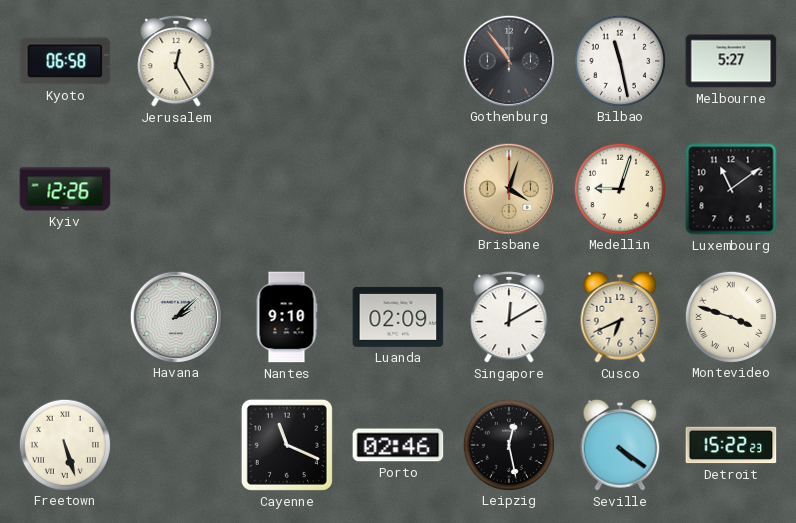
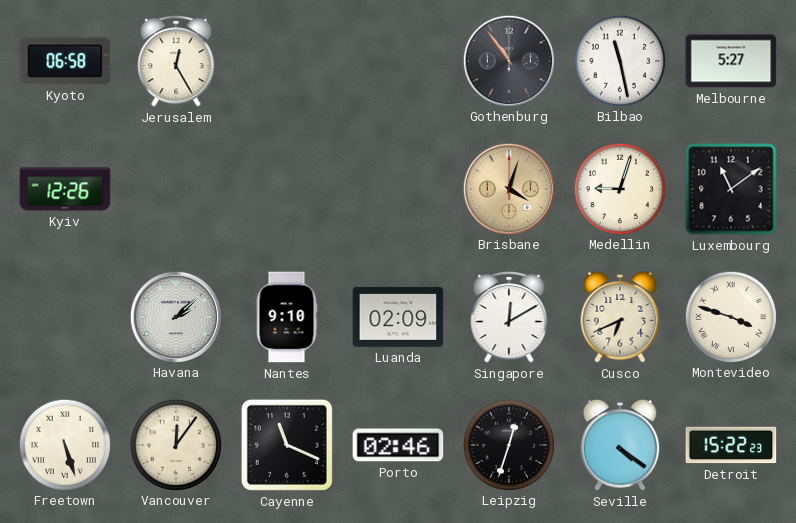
Vancouver: none -> 12:06 (175, 444)
Leipzig: 12:28 -> 12:33 (508, 444)
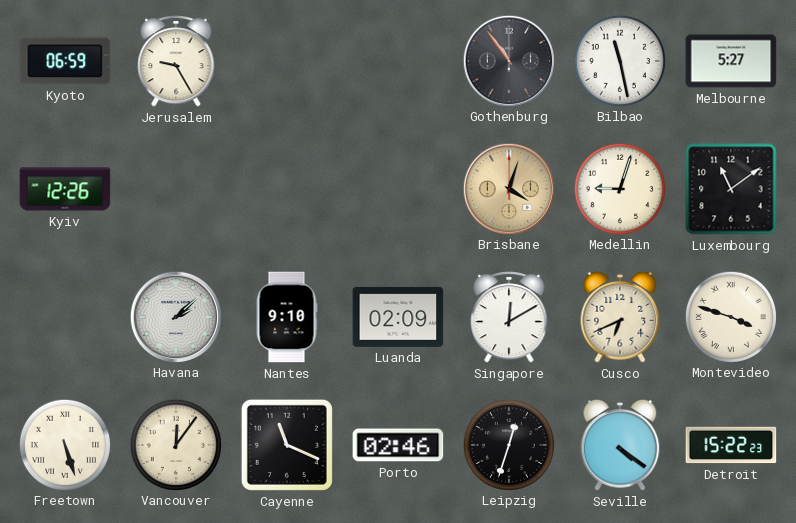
Kyoto: 06:58 -> 06:59 (65, 61)
Jerusalem: 12:25 -> 9:25 (176, 62)
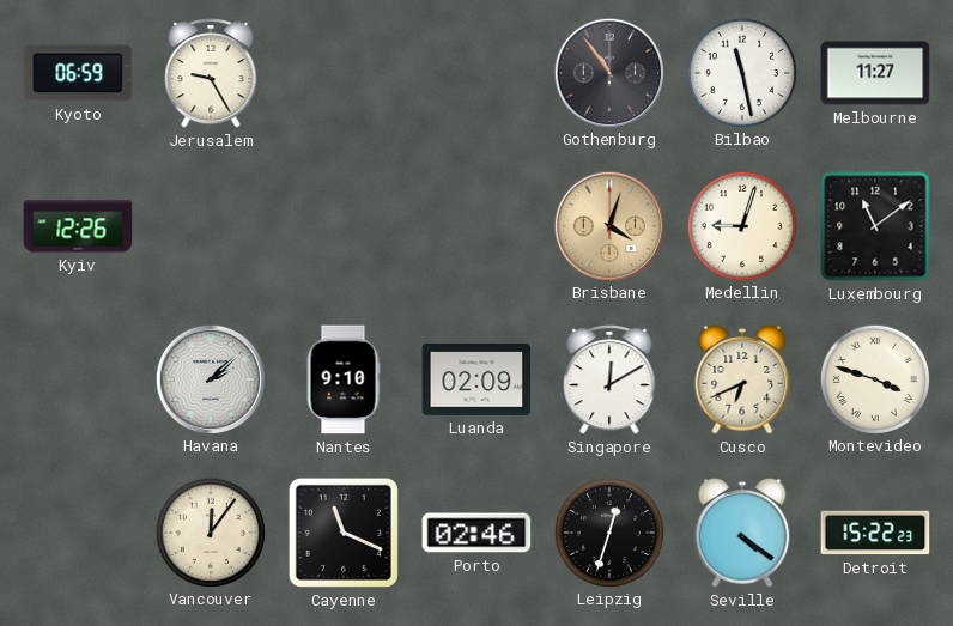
Melbourne: 5:27 -> 11:27 (875, 73)
Freetown: 5:27 -> none (64, 444)
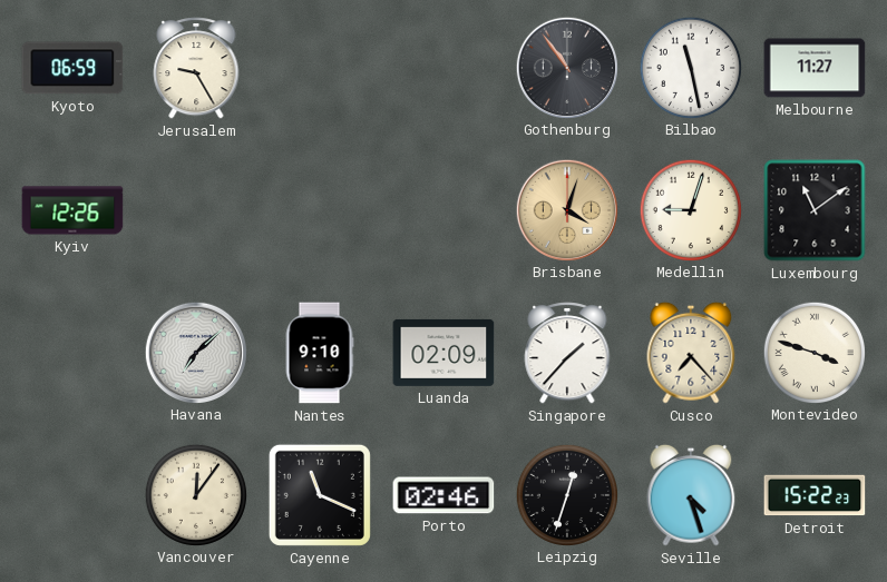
Havana: 2:08 -> 7:08 (195, 352)
Singapore: 12:10 -> 1:37 (567, 354)
Cusco: 6:41 -> 7:23 (691, 353)
Seville: 4:21 -> 4:27 (691, 495)
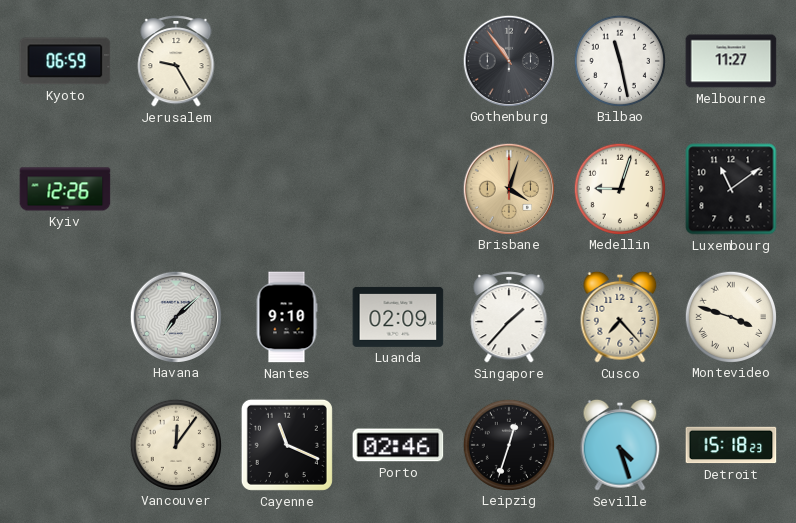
Detroit: 15:22 -> 15:18 (731, 445)
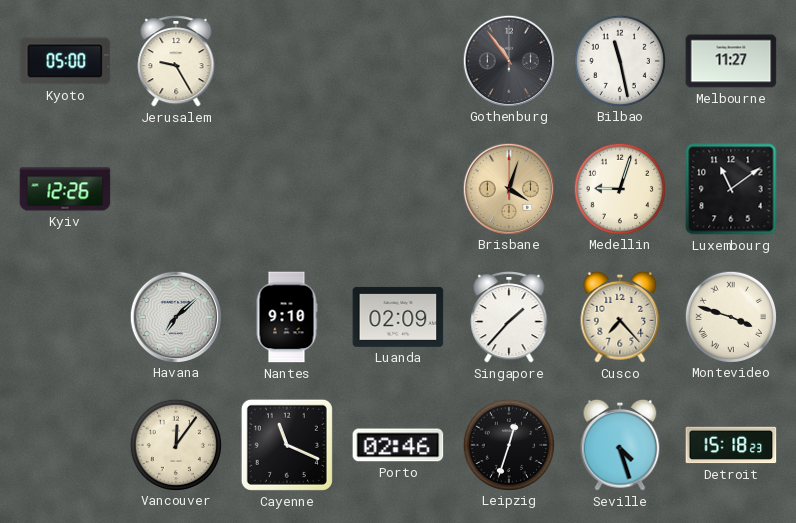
Kyoto: 06:59 -> 05:00 (65, 61)
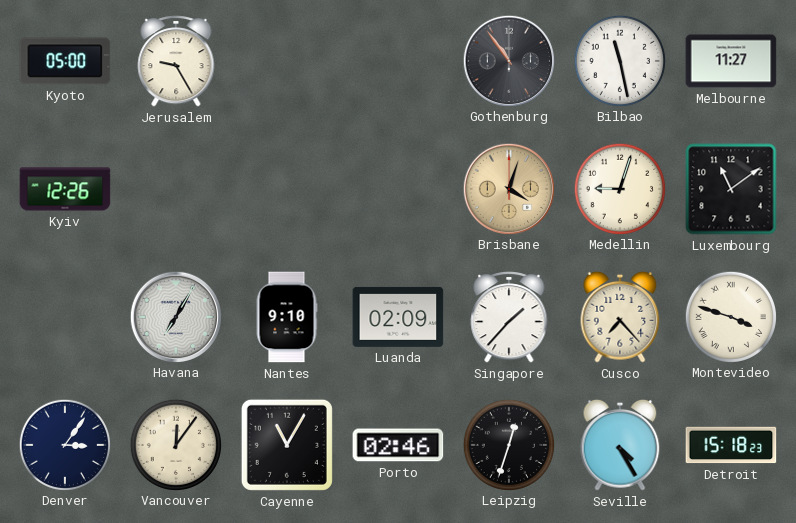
Havana: 7:08 -> 7:05 (175, 316)
Denver: none -> 3:06 (64, 444)
Cayenne: 11:19 -> 11:05 (287, 445)
Seville: 4:27 -> 4:25 (620, 445)
